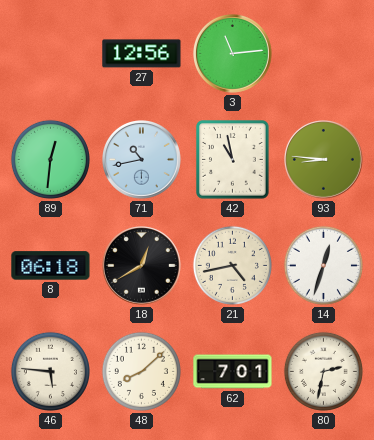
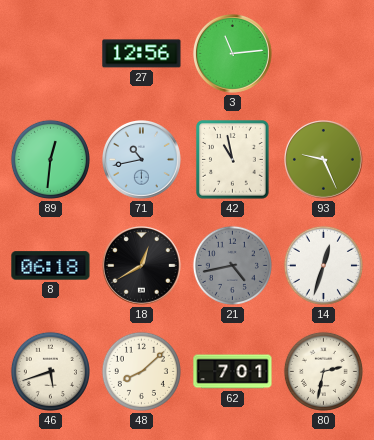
93: 8:46 -> 9:26 (324, 160)
21 dial: cream -> grey (232, 265)
46: 5:46 -> 5:42 (50, 371)
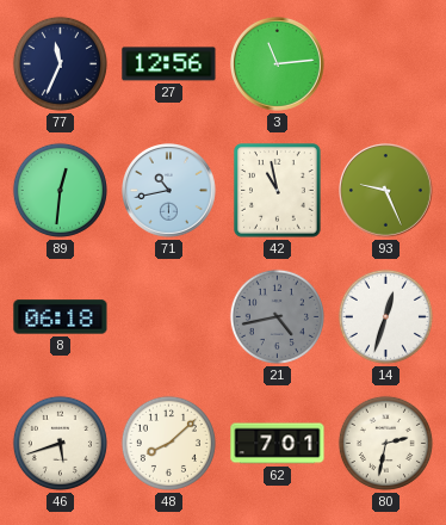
77: none -> 11:34 (60, 63)
18: 12:40 -> none (142, 266)
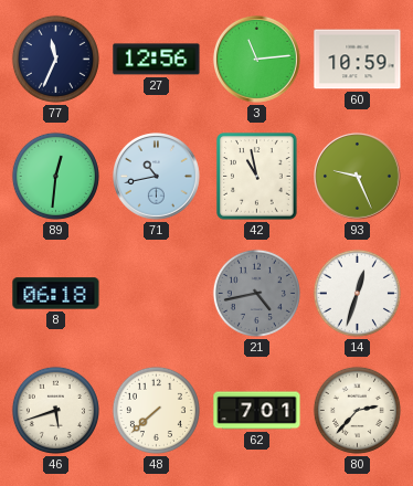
60: none -> 10:59 (358, 60)
48: 8:08 -> 7:38 (156, 410)
80: 2:32 -> 2:37 (357, 410)
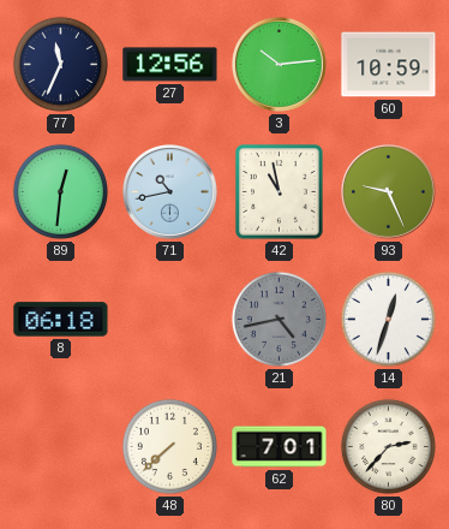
3: 11:14 -> 10:14 (280, 65)
46: 5:42 -> none (55, 410)
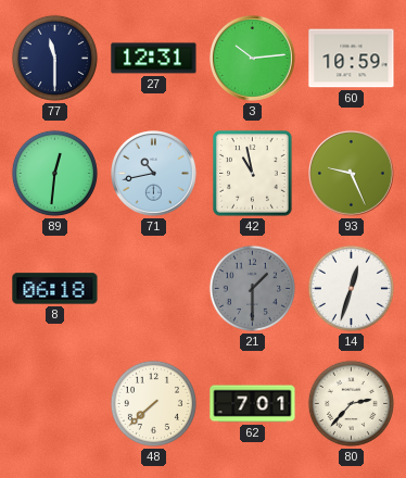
77: 11:34 -> 11:30 (54, 58)
27: 12:56 -> 12:31 (154, 59)
21: 4:43 -> 1:30 (252, 288)
